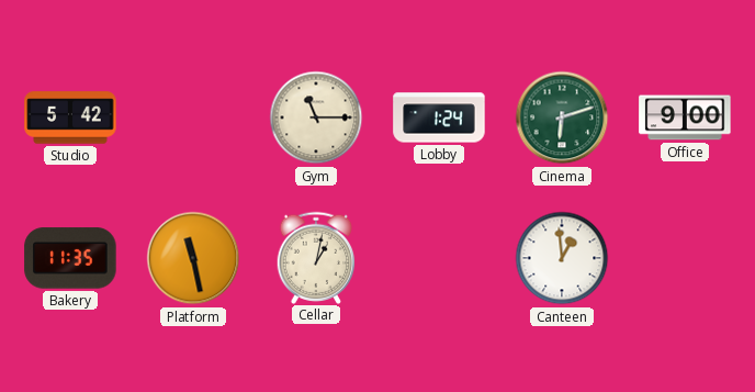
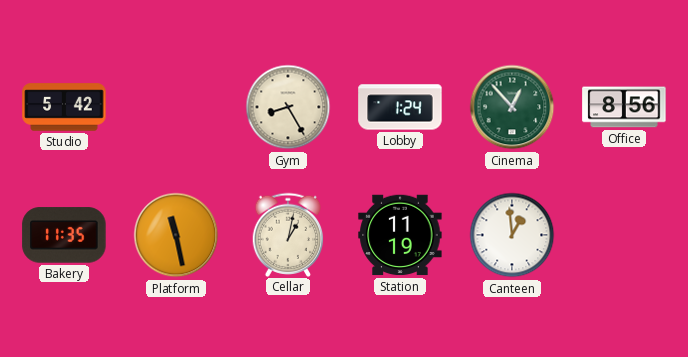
Gym: 11:15 -> 8:25 (288, 107)
Cinema: 6:12 -> 12:53 (512, 107)
Office: 9:00 -> 8:56 (624, 107)
Station: none -> 11:19 (400, 235)
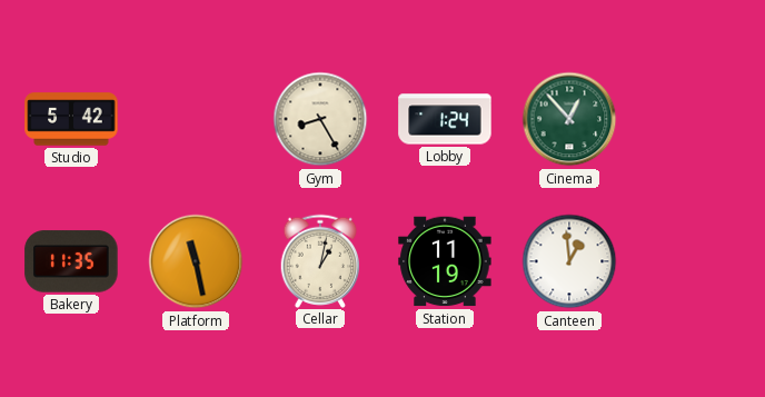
Office: 8:56 -> none (624, 107)
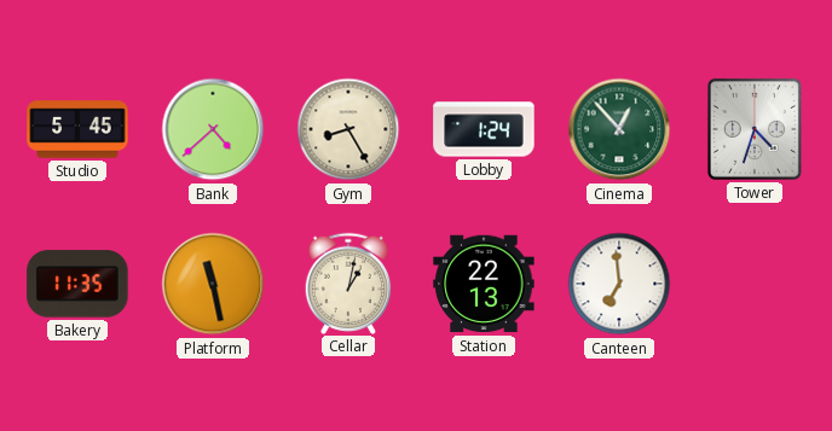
Studio: 5:42 -> 5:45 (77, 129)
Bank: none -> 4:38 (213, 129)
Tower: none -> 4:33 (755, 129)
Station: 11:19 -> 22:13 (484, 284)
Canteen: 12:59 -> 6:59 (619, 284)
